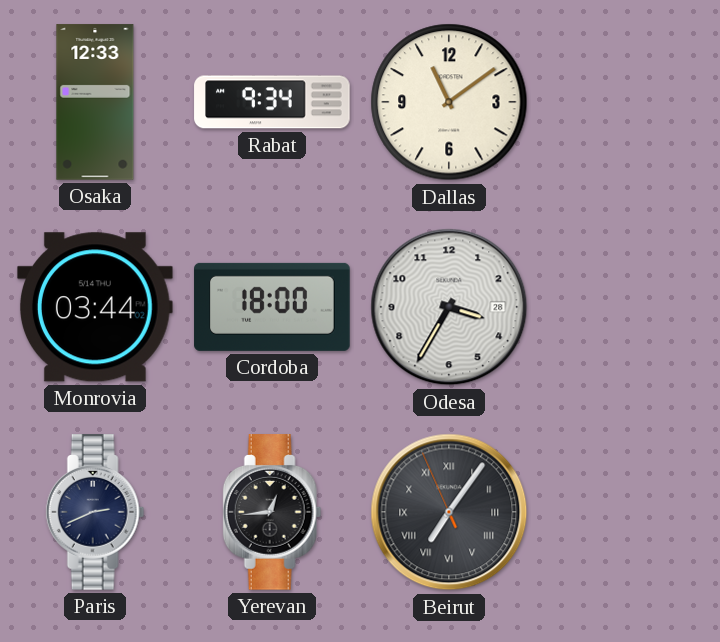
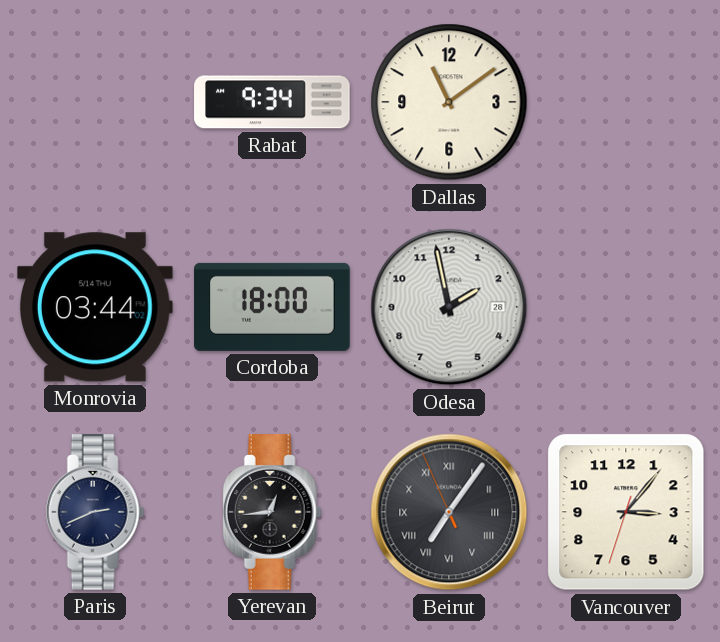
Osaka: 12:33 -> none (95, 102)
Odesa: 3:35 -> 1:58 (449, 307)
Vancouver: none -> 3:06 (626, 512)
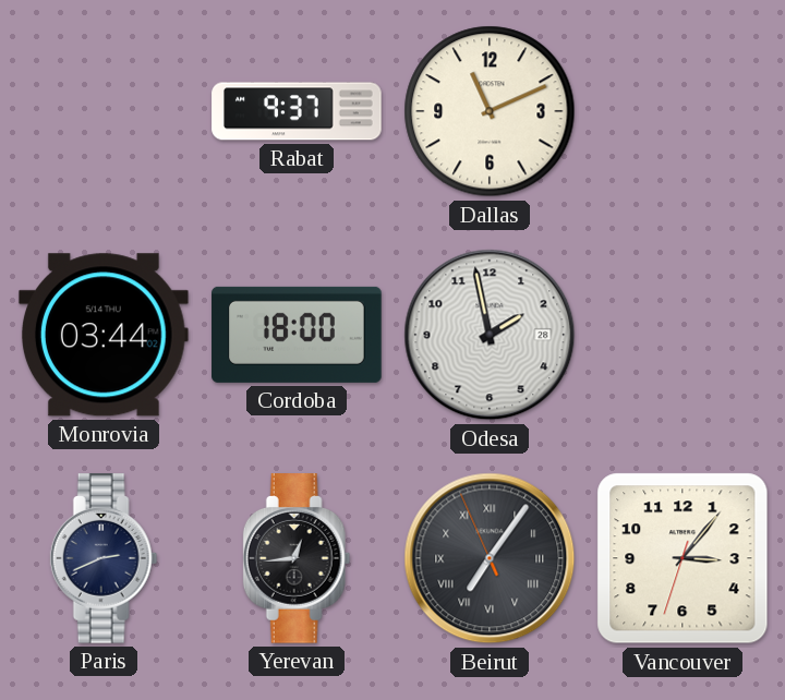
Rabat: 9:34 -> 9:37 (297, 111)
Dallas: 11:09 -> 11:11 (490, 111)
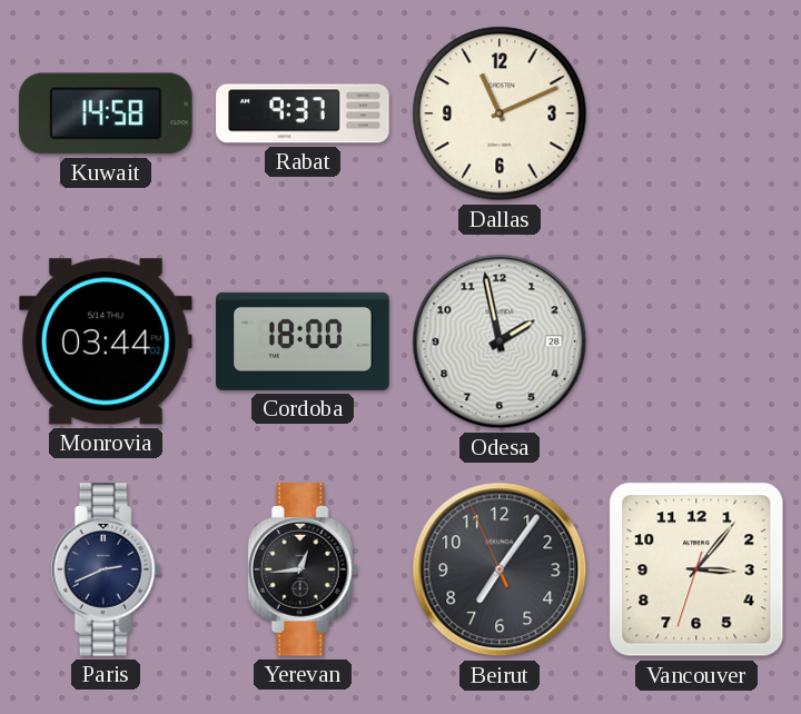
Kuwait: none -> 14:58 (107, 113)
Beirut numerals: Roman -> Arabic (500, 569)
